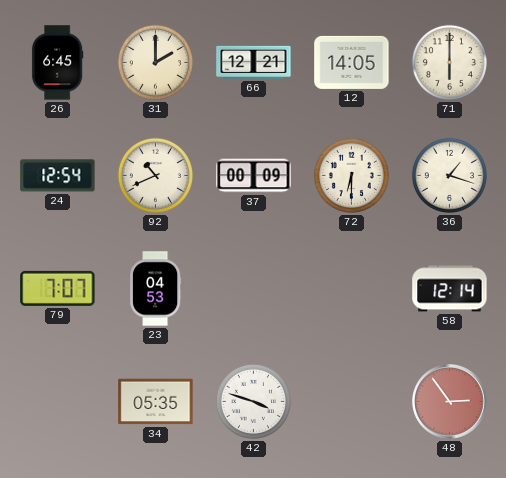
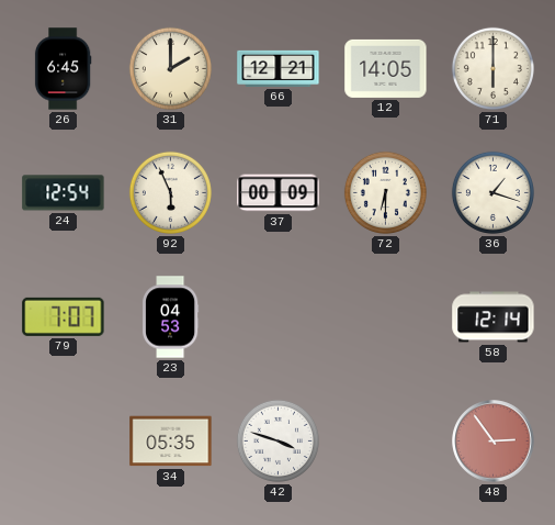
92: 10:41 -> 5:56 (170, 192)
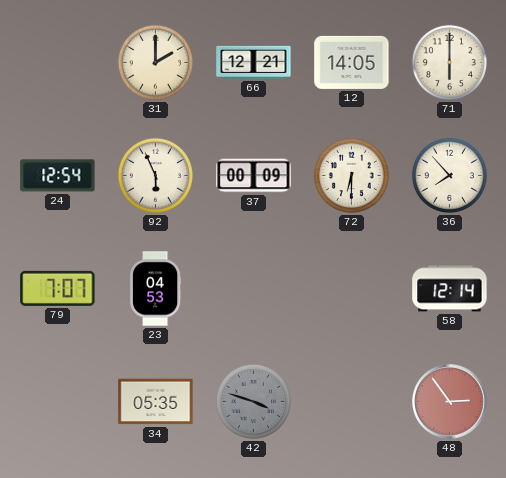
26: 6:45 -> none (63, 69)
36: 1:18 -> 7:53 (449, 175)
42 dial: white -> grey (253, 401)
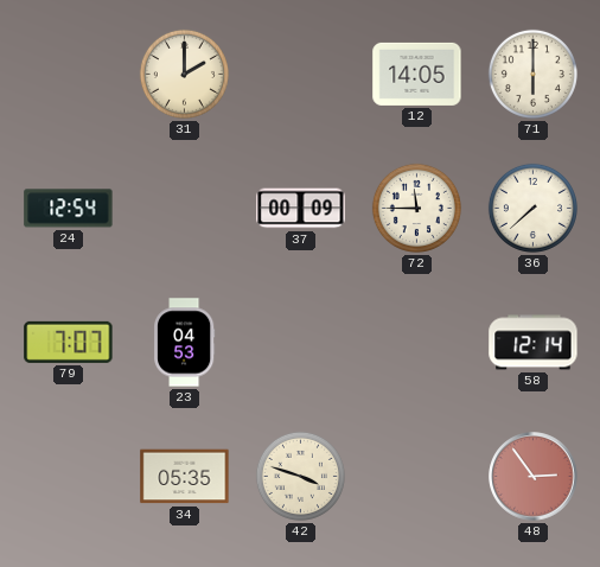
66: 12:21 -> none (254, 62)
92: 5:56 -> none (155, 175)
72: 6:30 -> 11:45 (416, 208)
36: 7:53 -> 7:38 (532, 208)
42 dial: grey -> cream (300, 476)
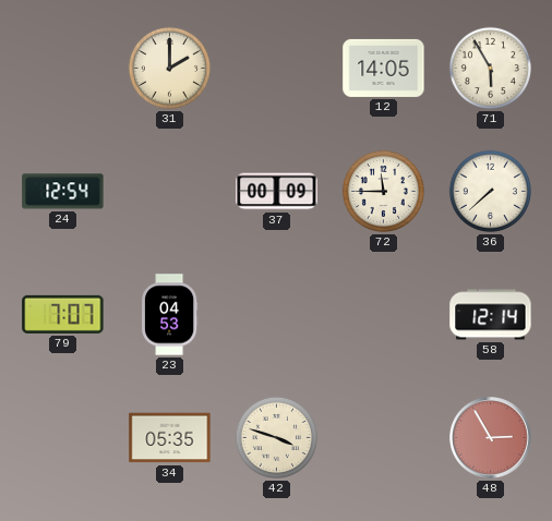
71: 6:00 -> 5:55 (490, 68)
48: 2:54 -> 2:55 (491, 438)
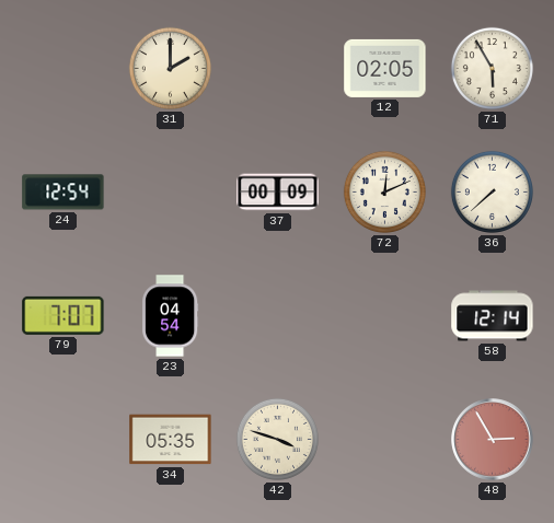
12: 14:05 -> 02:05 (385, 68)
72: 11:45 -> 12:11 (384, 191)
23: 04:53 -> 04:54 (170, 316)
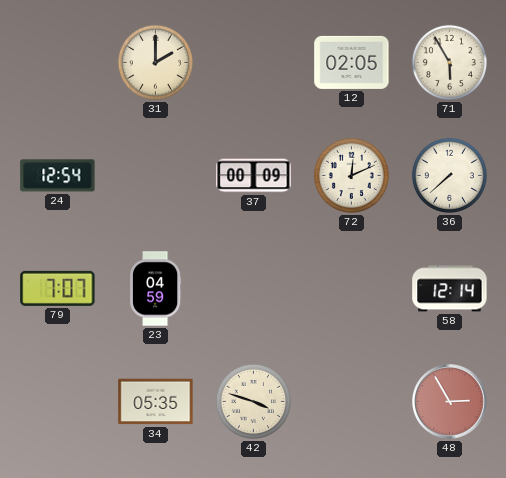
23: 04:54 -> 04:59 (155, 289)
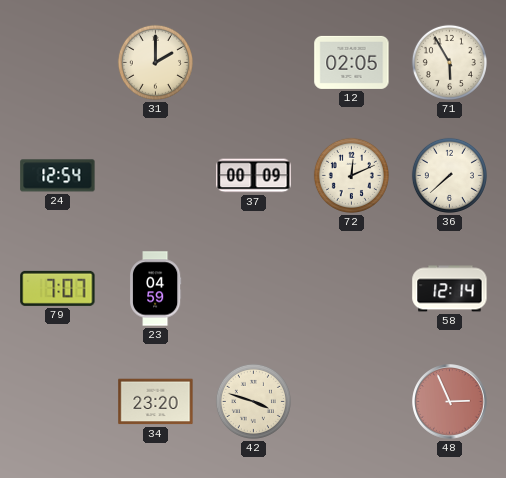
34: 05:35 -> 23:20 (156, 402)
48: 2:55 -> 2:56 (450, 402)
